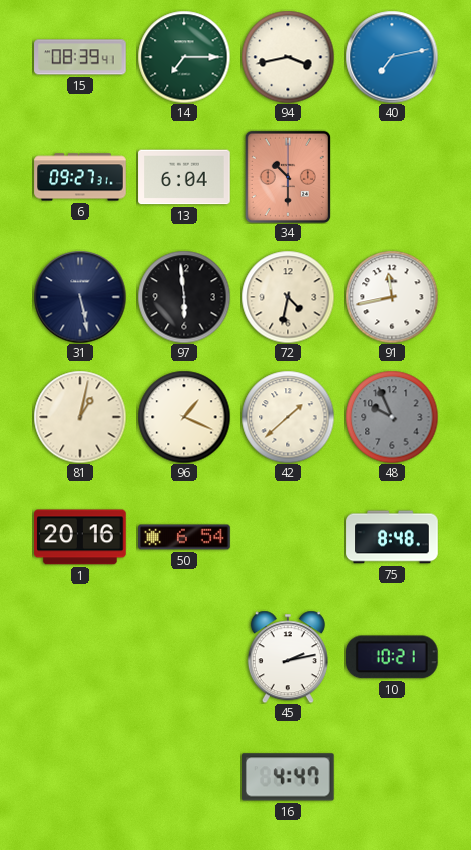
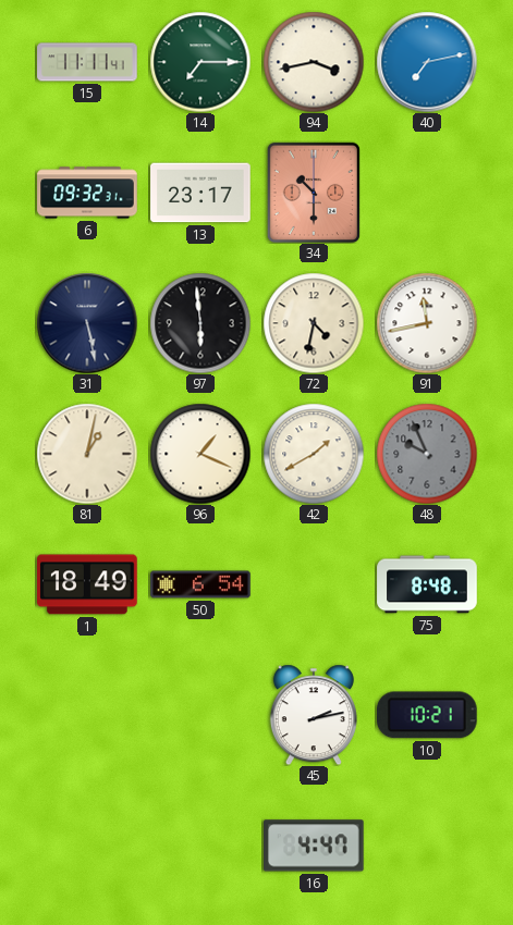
15: 08:39 -> 11:11 (87, 62)
6: 09:27 -> 09:32 (87, 193)
13: 6:04 -> 23:17 (200, 193)
42: 1:38 -> 1:40 (314, 454)
1: 20:16 -> 18:49 (87, 584)
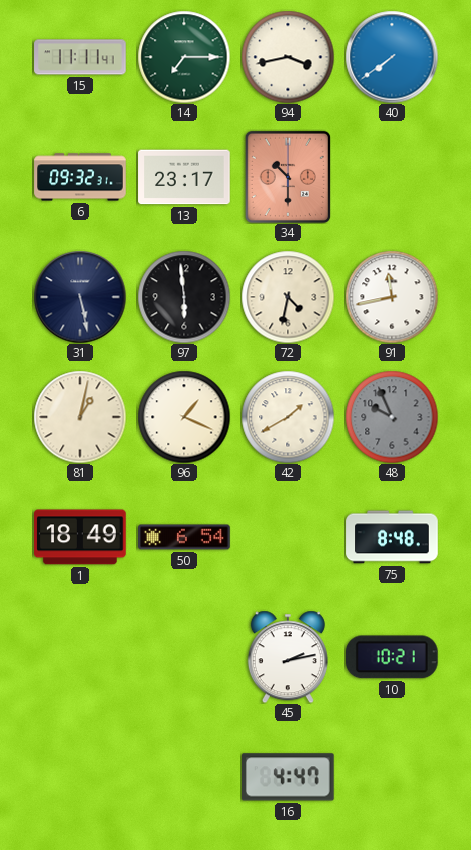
40: 7:13 -> 7:39 (392, 57)
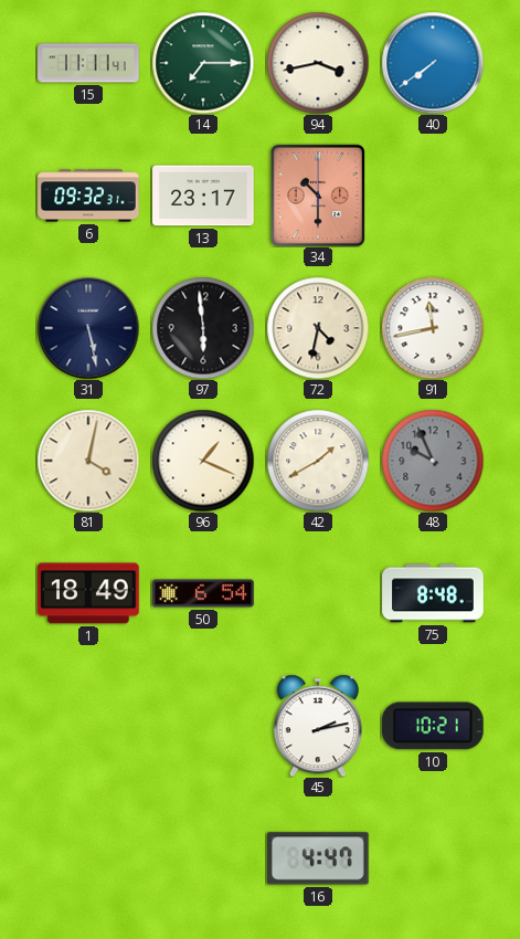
81: 1:02 -> 4:02 (88, 461)
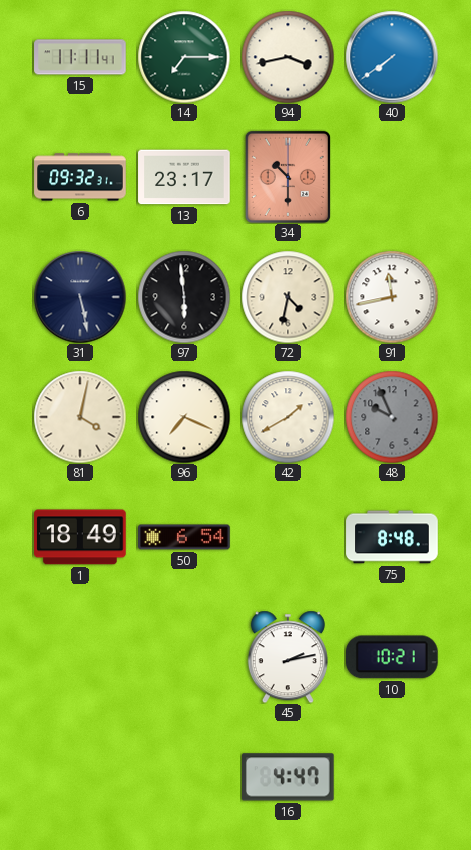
96: 1:19 -> 7:19 (184, 417)
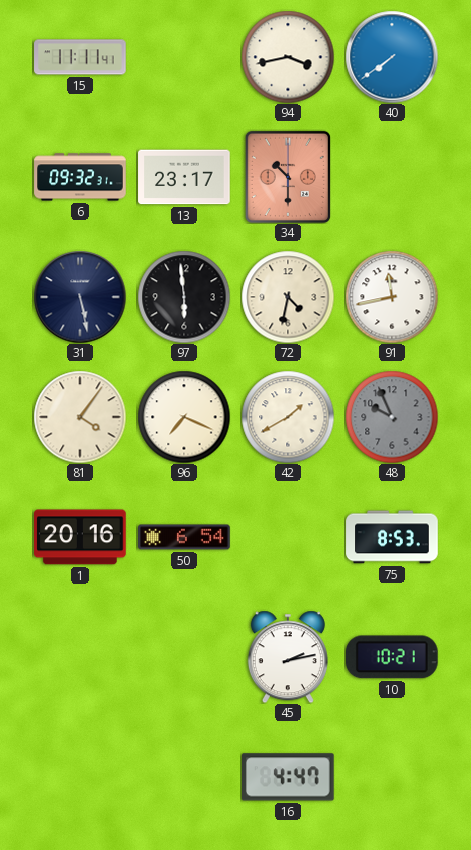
14: 7:15 -> none (184, 57)
81: 4:02 -> 4:06 (80, 417)
1: 18:49 -> 20:16 (80, 537)
75: 8:48 -> 8:53 (392, 537)
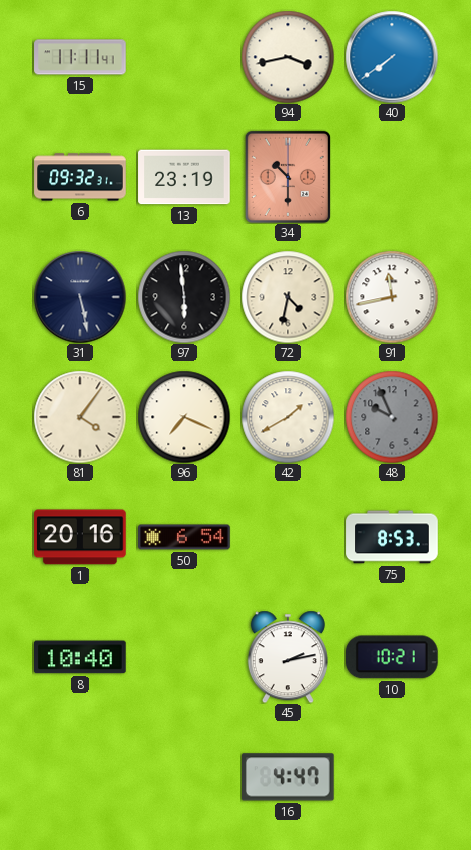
13: 23:17 -> 23:19 (184, 177)
8: none -> 10:40 (81, 657)
